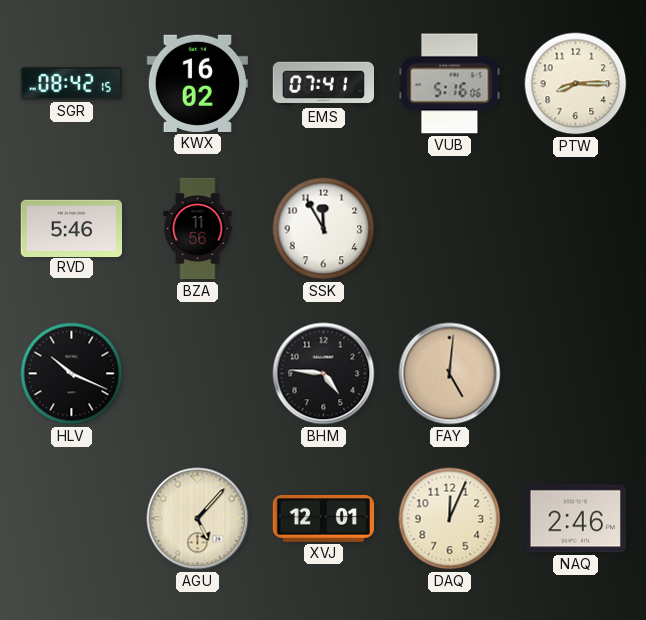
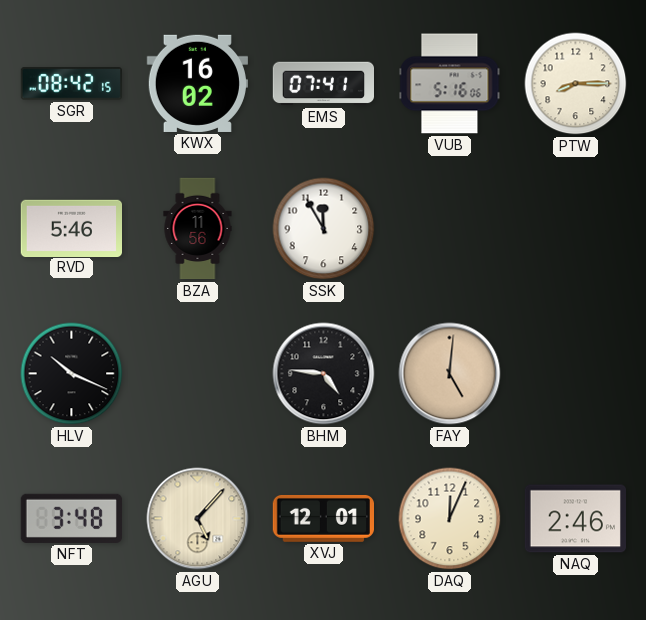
NFT: none -> 3:48 (71, 518)
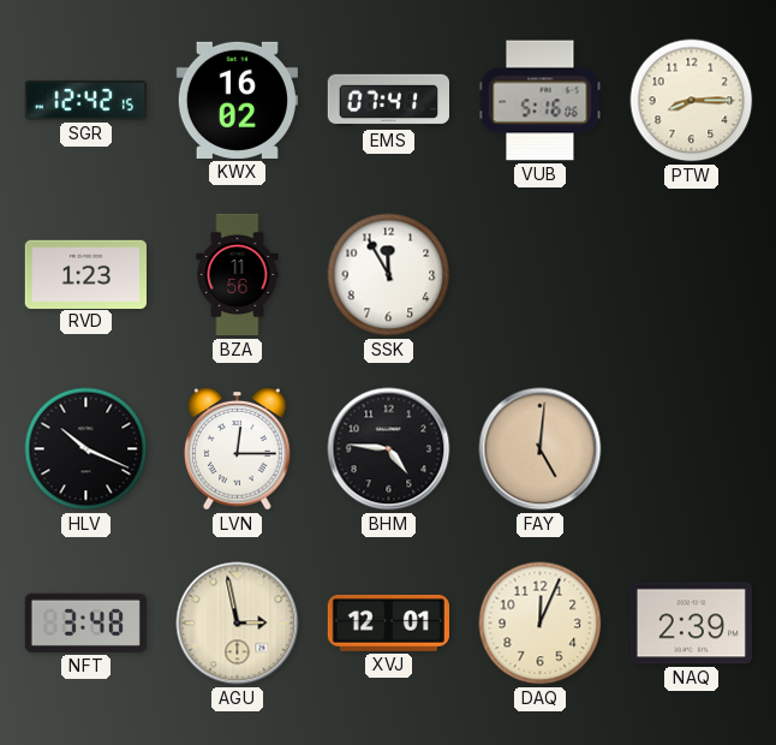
SGR: 08:42 -> 12:42 (85, 101)
RVD: 5:46 -> 1:23 (85, 274)
LVN: none -> 12:15 (238, 449)
AGU: 5:07 -> 2:58 (238, 624)
NAQ: 2:46 -> 2:39 (691, 624)
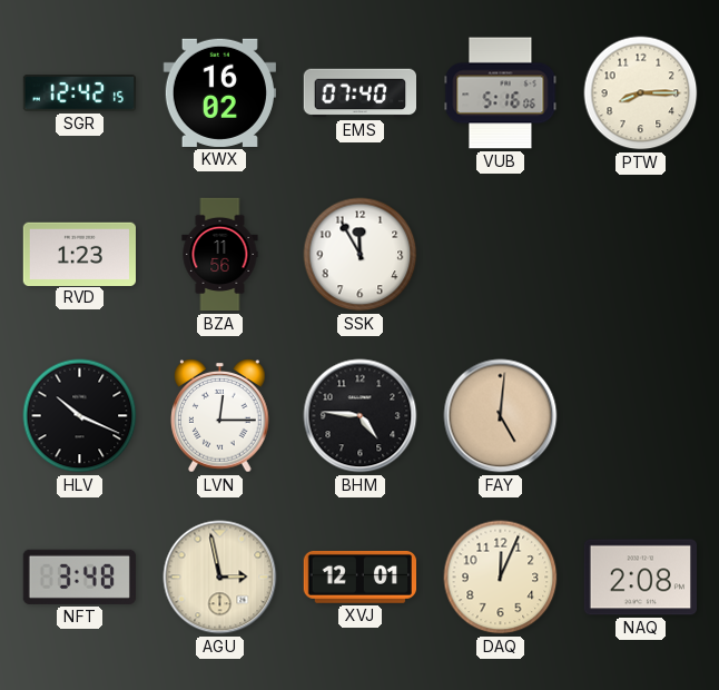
EMS: 07:41 -> 07:40 (359, 93)
NAQ: 2:39 -> 2:08 (640, 578)
